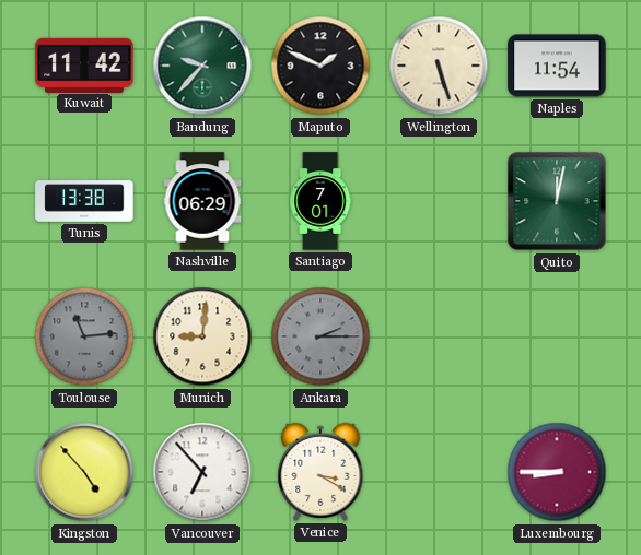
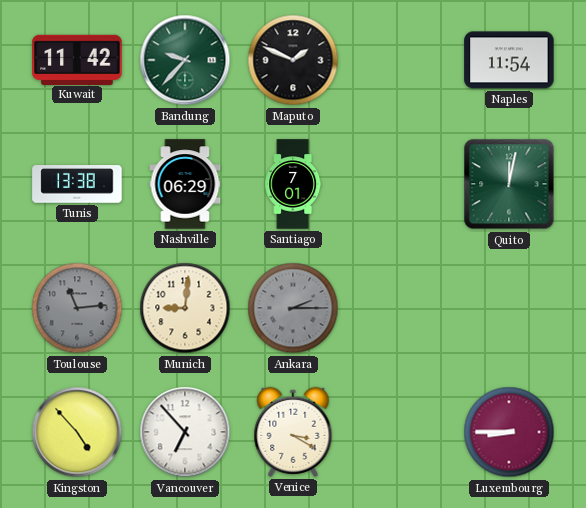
Wellington: 5:27 -> none (439, 66)
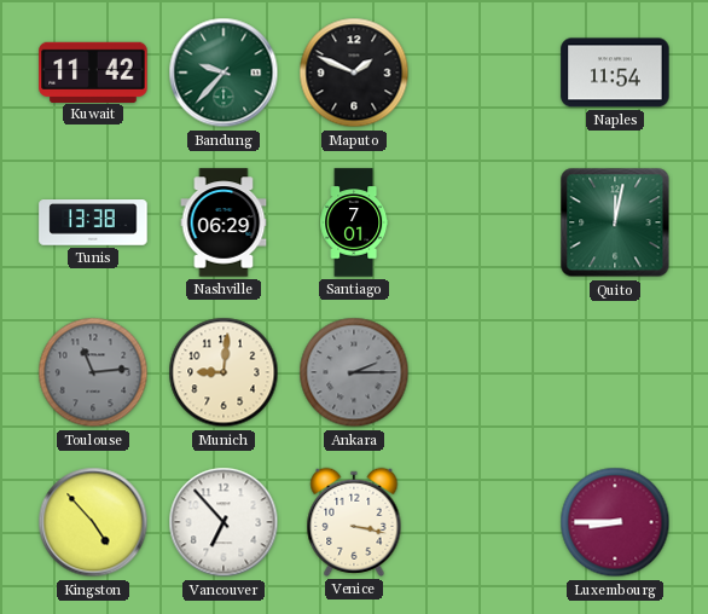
Venice: 3:20 -> 3:17 (354, 522)
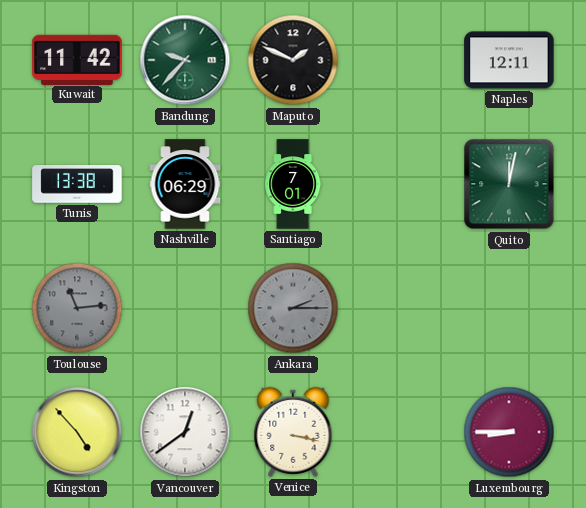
Naples: 11:54 -> 12:11 (509, 60)
Munich: 9:01 -> none (224, 372)
Vancouver: 6:53 -> 12:39 (185, 432)
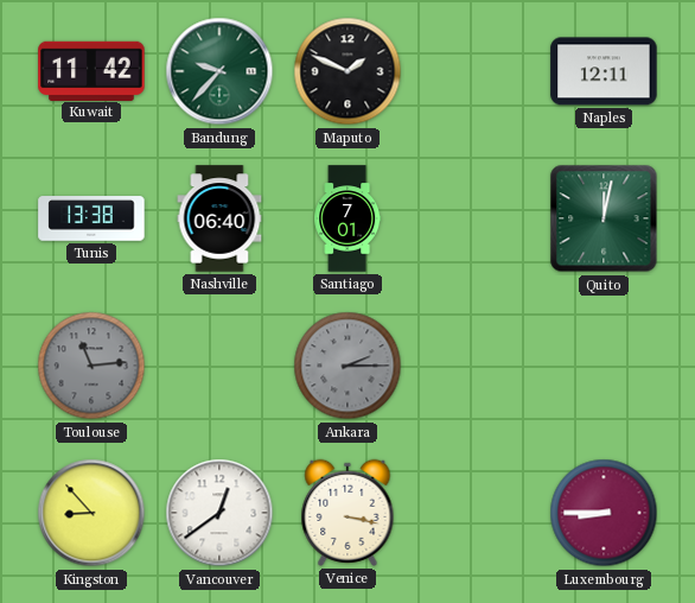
Nashville: 06:29 -> 06:40 (219, 218)
Kingston: 4:53 -> 8:53 (91, 513)
